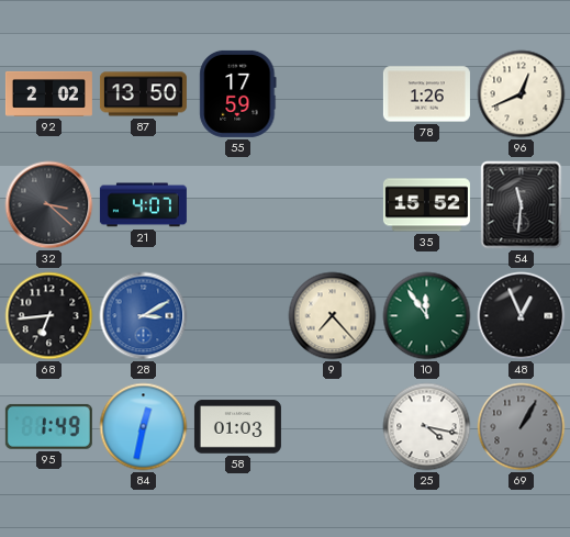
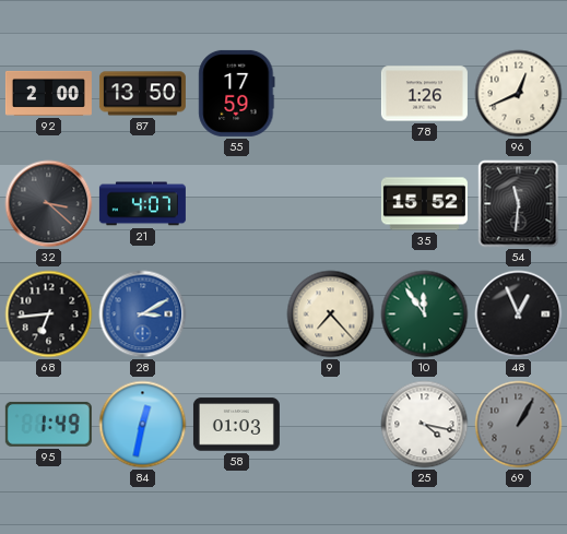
92: 2:02 -> 2:00 (48, 93)
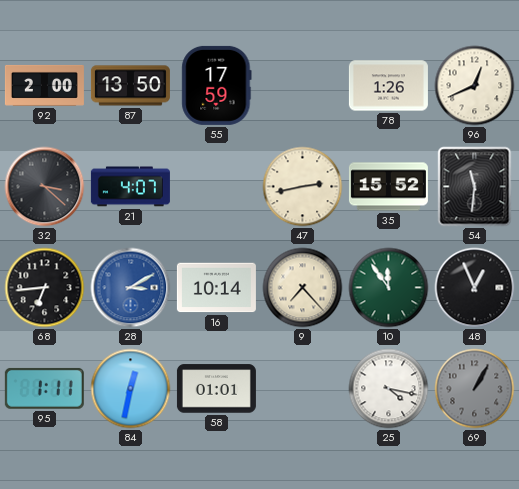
47: none -> 2:43 (303, 187)
16: none -> 10:14 (216, 288)
95: 1:49 -> 1:11 (44, 388)
58: 01:03 -> 01:01 (216, 389)
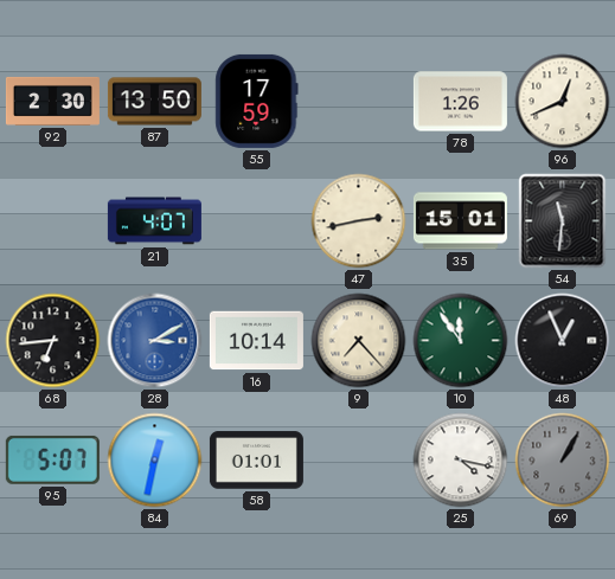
92: 2:00 -> 2:30 (52, 101)
32: 3:22 -> none (45, 187)
35: 15:52 -> 15:01 (460, 221)
95: 1:11 -> 5:07 (52, 459)
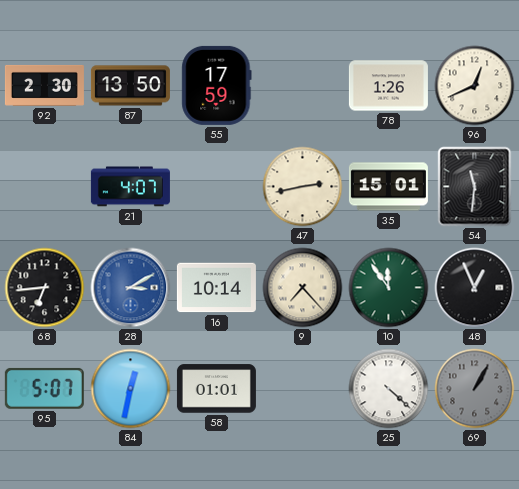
25: 4:17 -> 4:22 (389, 389)
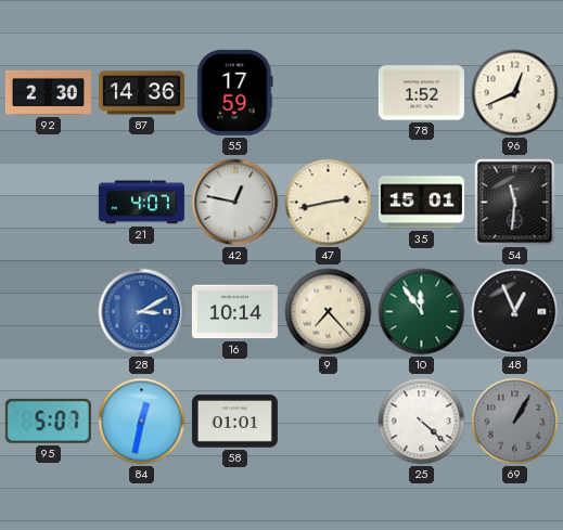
87: 13:50 -> 14:36 (141, 93)
78: 1:26 -> 1:52 (421, 93)
42: none -> 12:47 (235, 203)
68: 6:44 -> none (45, 288)
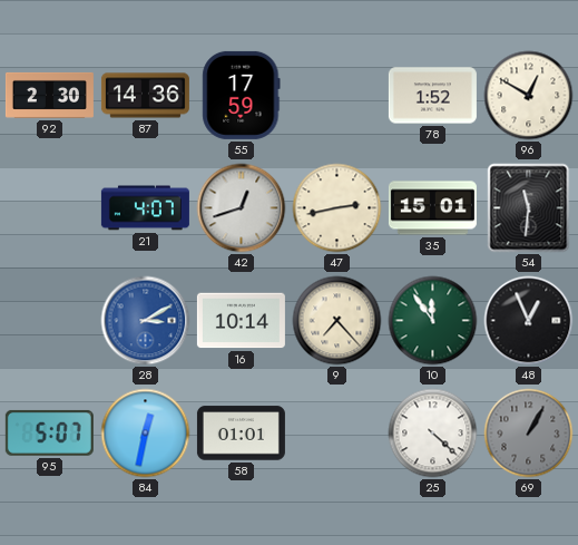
96: 12:41 -> 12:50 (529, 96)
42: 12:47 -> 12:42 (242, 208)
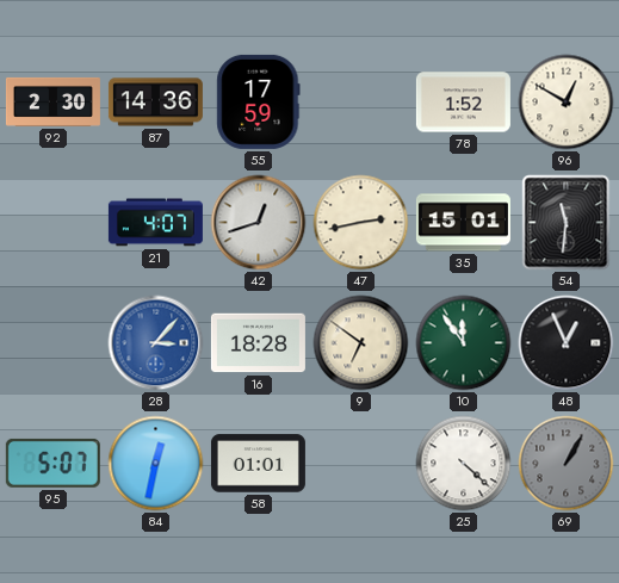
28: 3:10 -> 3:07 (156, 343)
16: 10:14 -> 18:28 (258, 343)
9: 7:23 -> 6:51 (361, 343)
